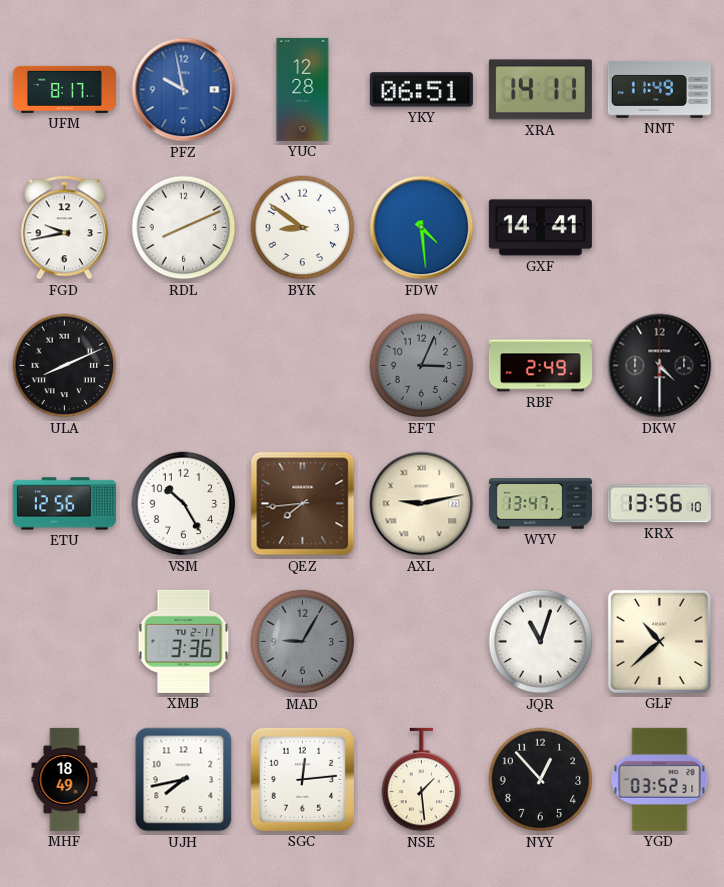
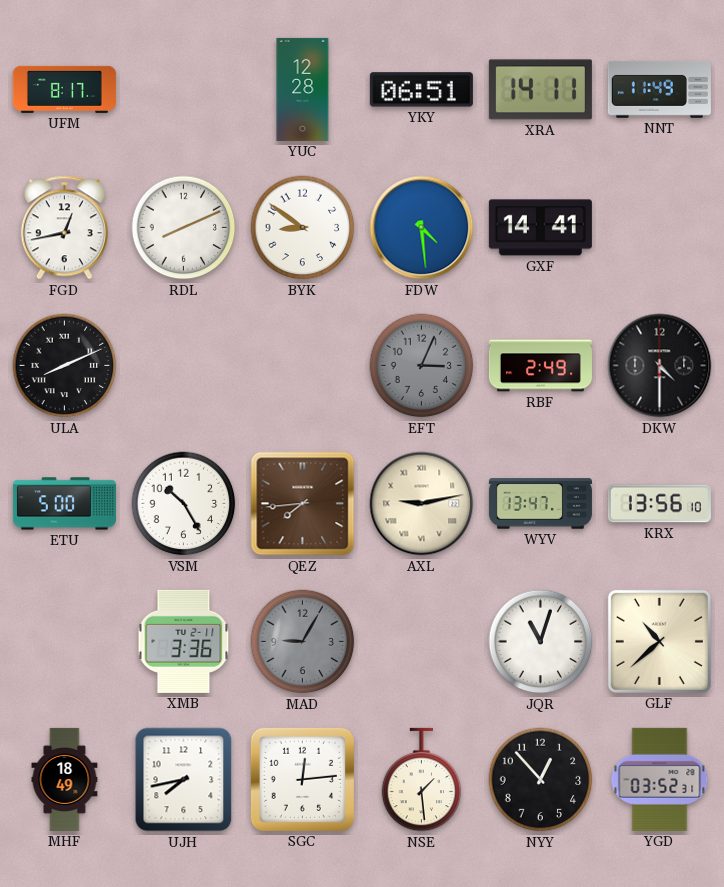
PFZ: 9:58 -> none (184, 90)
FGD: 9:43 -> 12:43 (64, 228)
ETU: 12:56 -> 5:00 (64, 504)
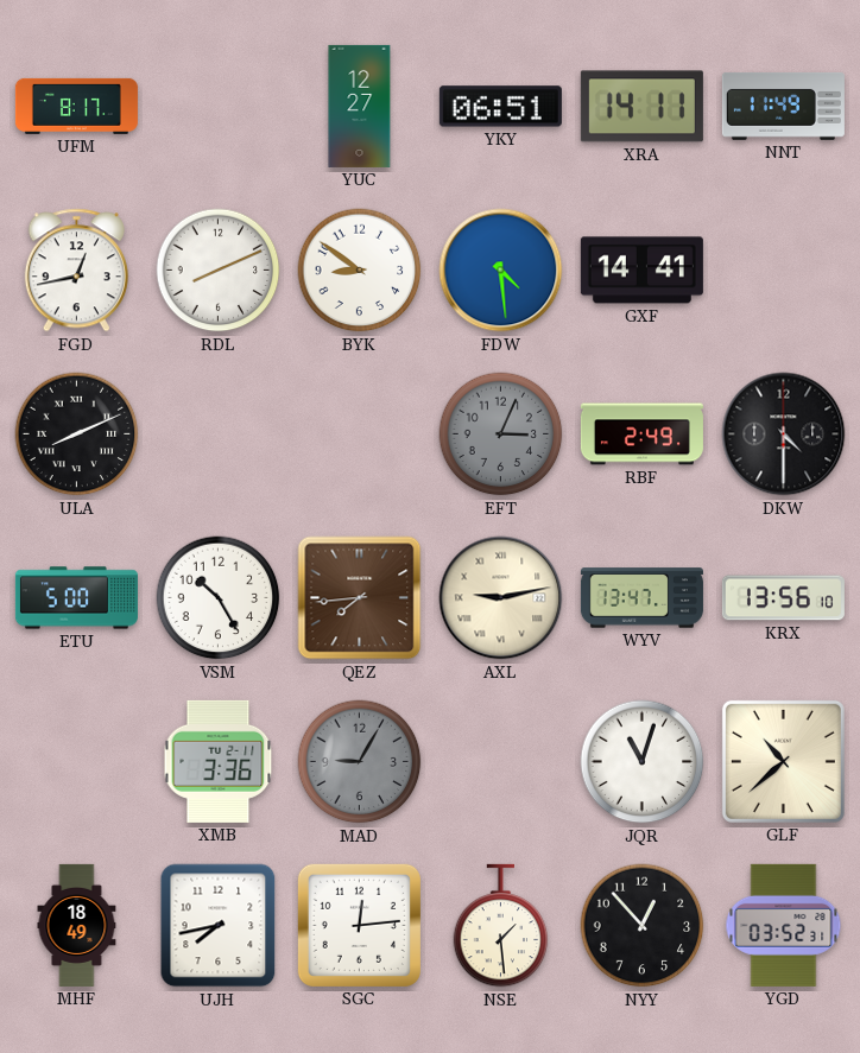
YUC: 12:28 -> 12:27 (360, 106)
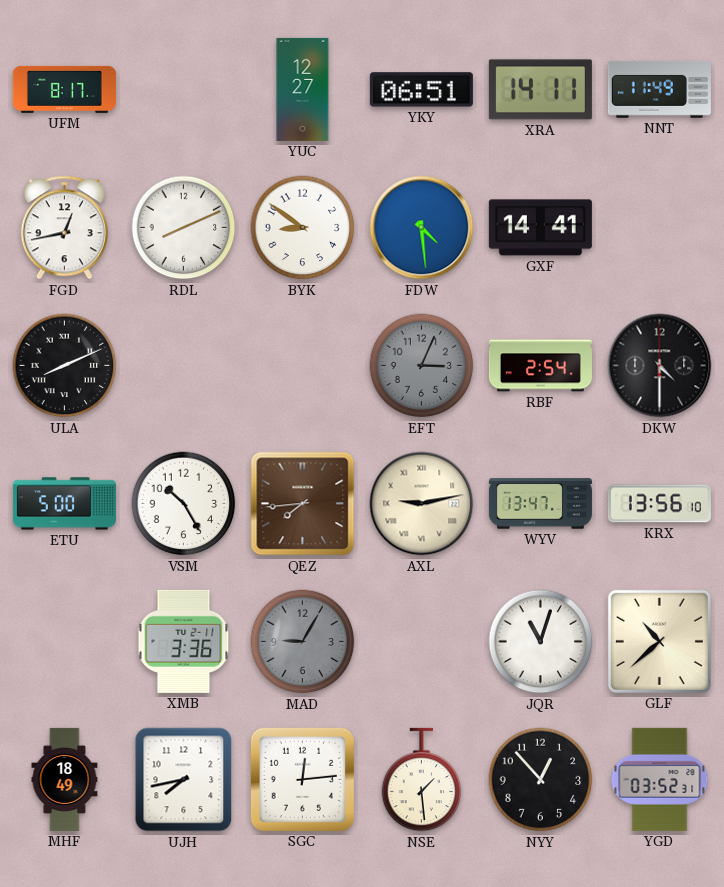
RBF: 2:49 -> 2:54 (540, 366)
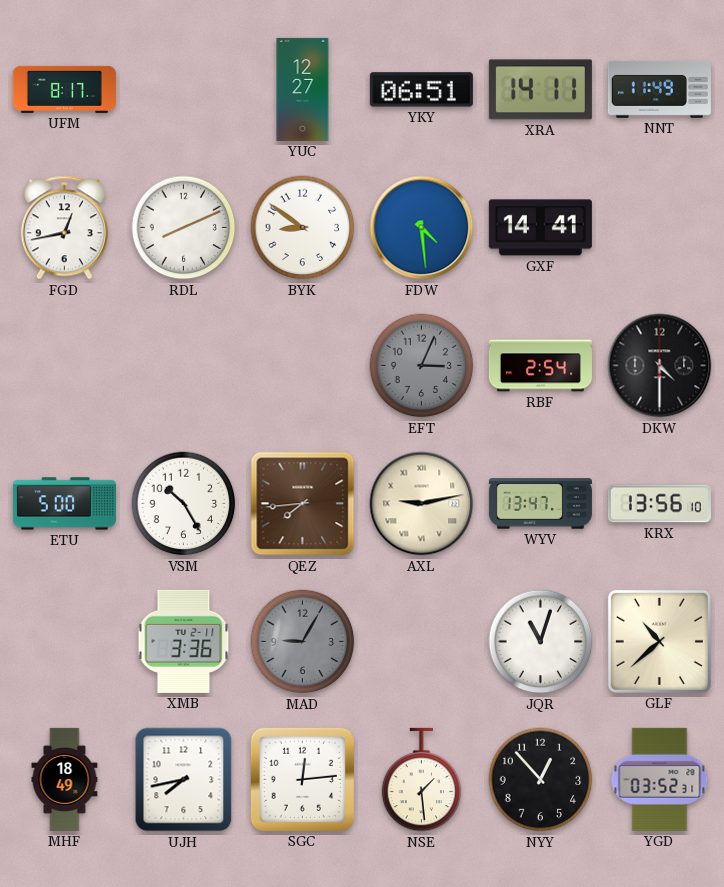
ULA: 8:11 -> none (65, 366)
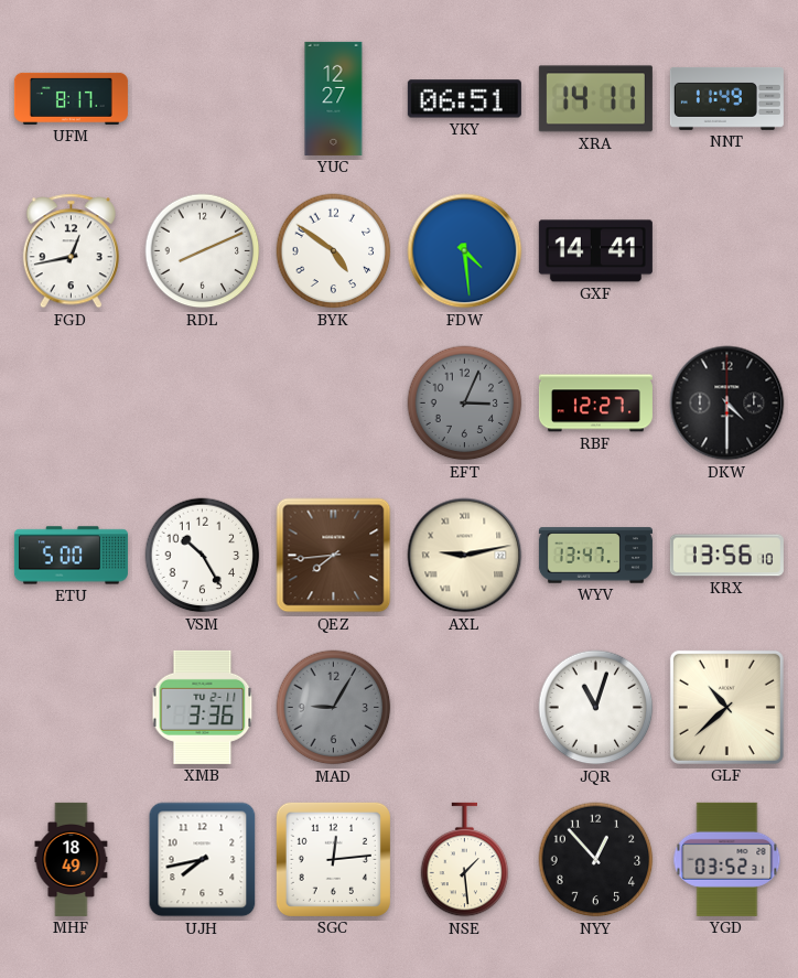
BYK: 8:51 -> 4:51 (334, 251)
RBF: 2:54 -> 12:27 (595, 404)
